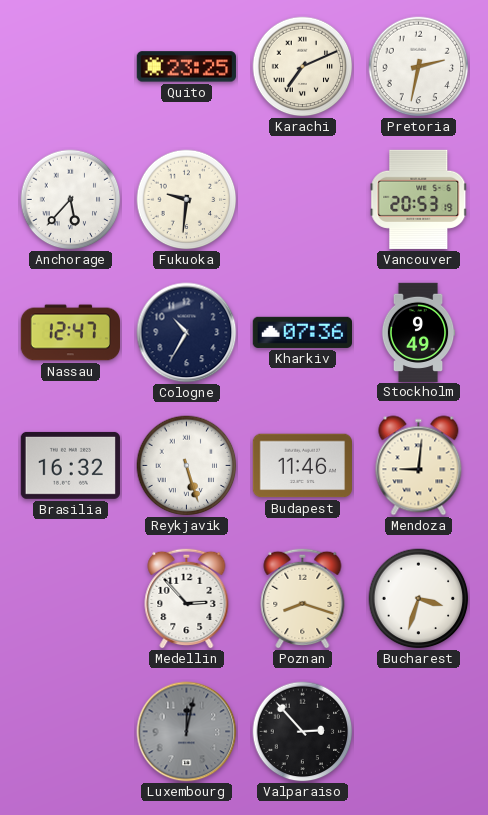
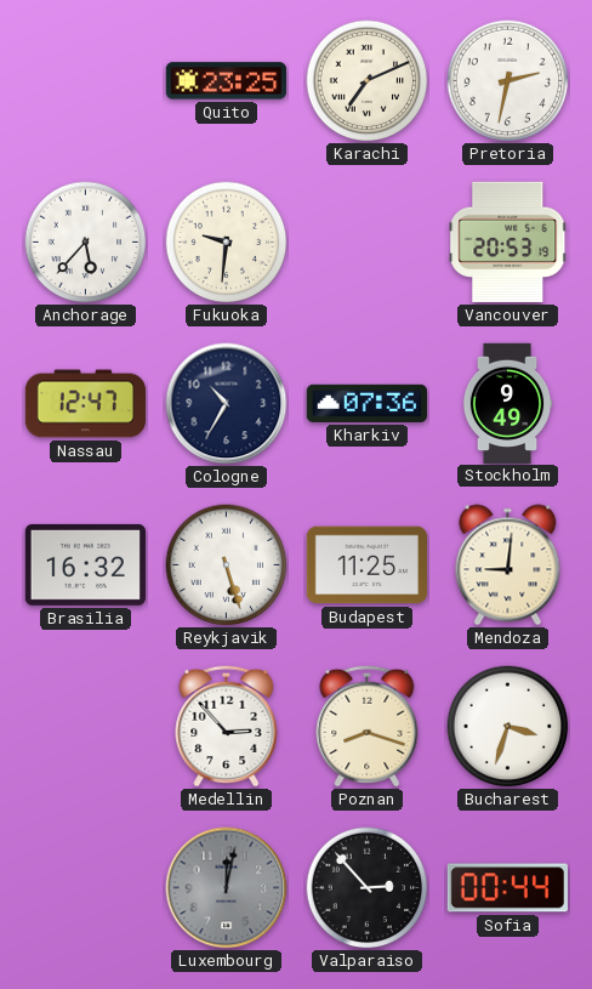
Budapest: 11:46 -> 11:25 (366, 565)
Sofia: none -> 00:44 (507, 888)
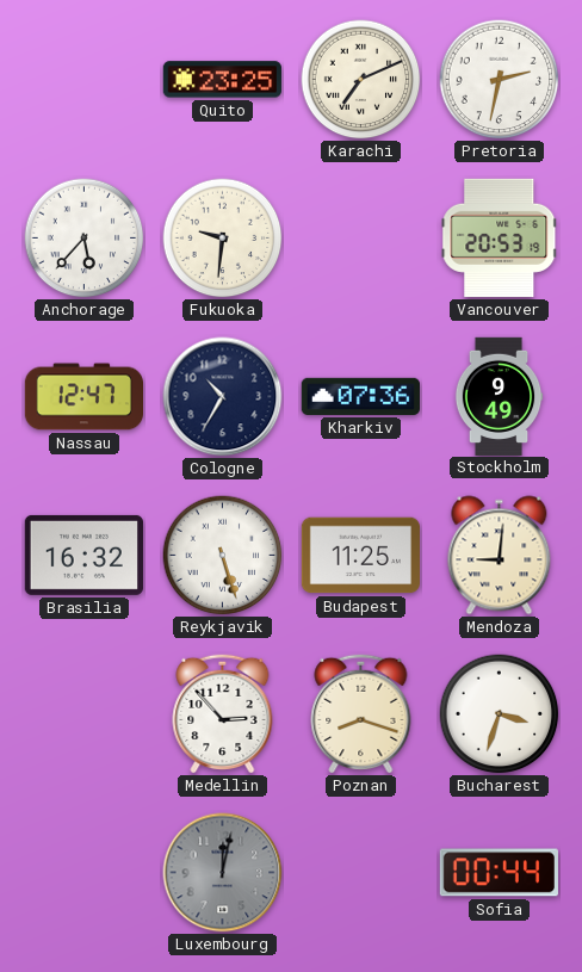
Valparaiso: 2:53 -> none (368, 888)
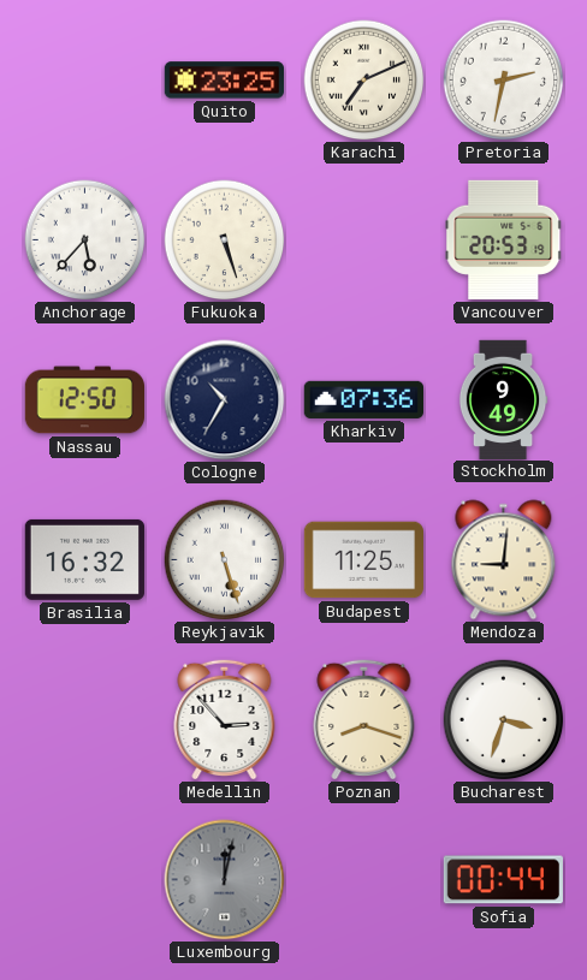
Fukuoka: 9:31 -> 5:27 (225, 240)
Nassau: 12:47 -> 12:50 (84, 400)
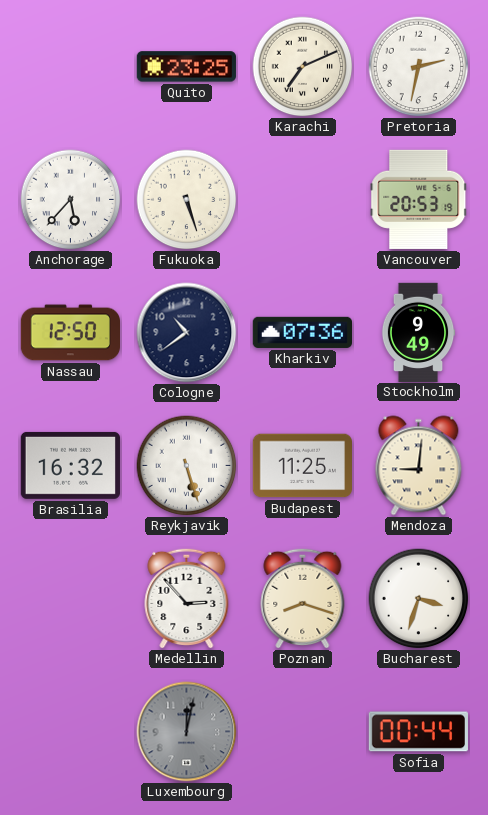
Cologne: 10:35 -> 10:39 (187, 333)
